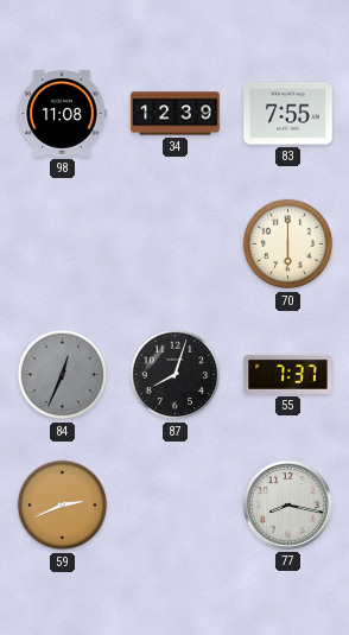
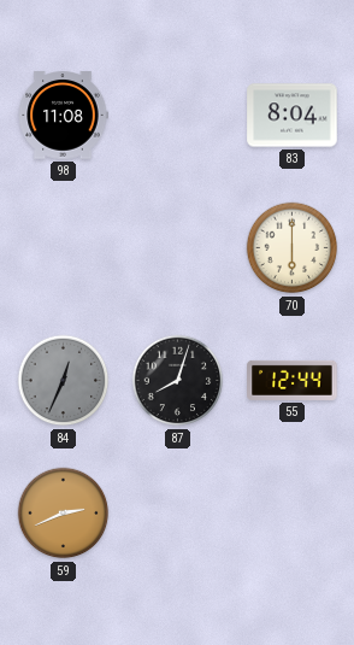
34: 12:39 -> none (176, 114)
83: 7:55 -> 8:04 (293, 116)
55: 7:37 -> 12:44 (293, 380)
77: 8:17 -> none (287, 504)
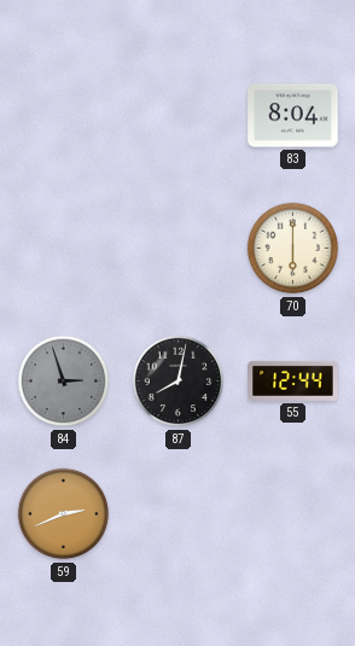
98: 11:08 -> none (63, 116)
84: 12:34 -> 2:57 (64, 382)
87: 8:03 -> 8:02 (179, 382)
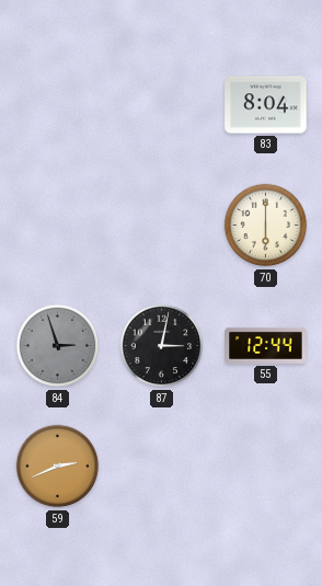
87: 8:02 -> 3:02 (162, 346)
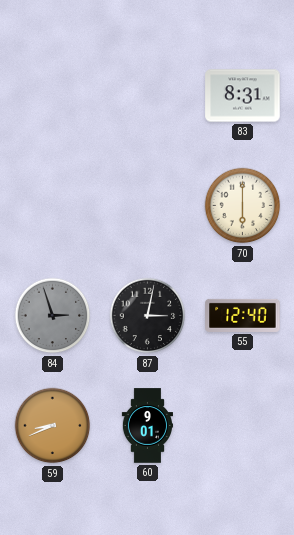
83: 8:04 -> 8:31 (243, 96)
55: 12:44 -> 12:40 (243, 315)
59: 2:41 -> 8:41 (53, 426)
60: none -> 9:01 (147, 426)
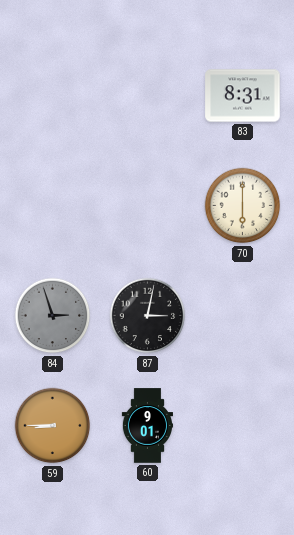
55: 12:40 -> none (243, 315)
59: 8:41 -> 8:45 (53, 426)
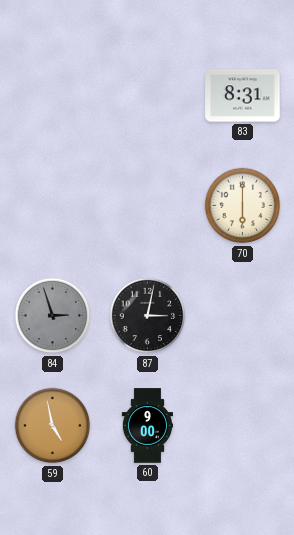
59: 8:45 -> 4:58 (53, 426)
60: 9:01 -> 9:00 (147, 426)
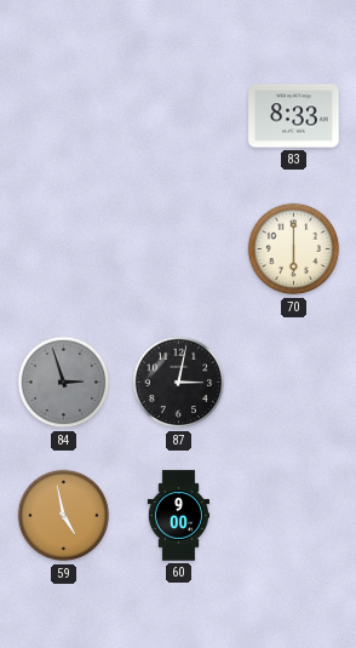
83: 8:31 -> 8:33 (294, 116)
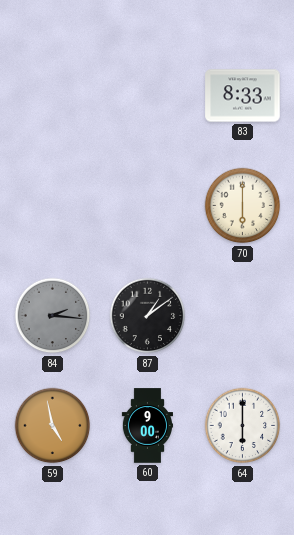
84: 2:57 -> 2:16 (53, 316)
87: 3:02 -> 1:09 (148, 316)
64: none -> 6:00 (243, 426)
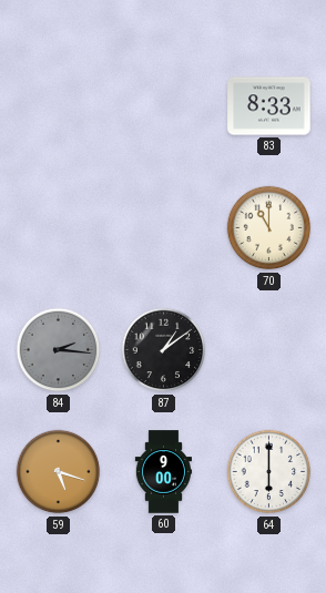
70: 6:00 -> 11:00 (269, 228)
59: 4:58 -> 5:18 (59, 472)
